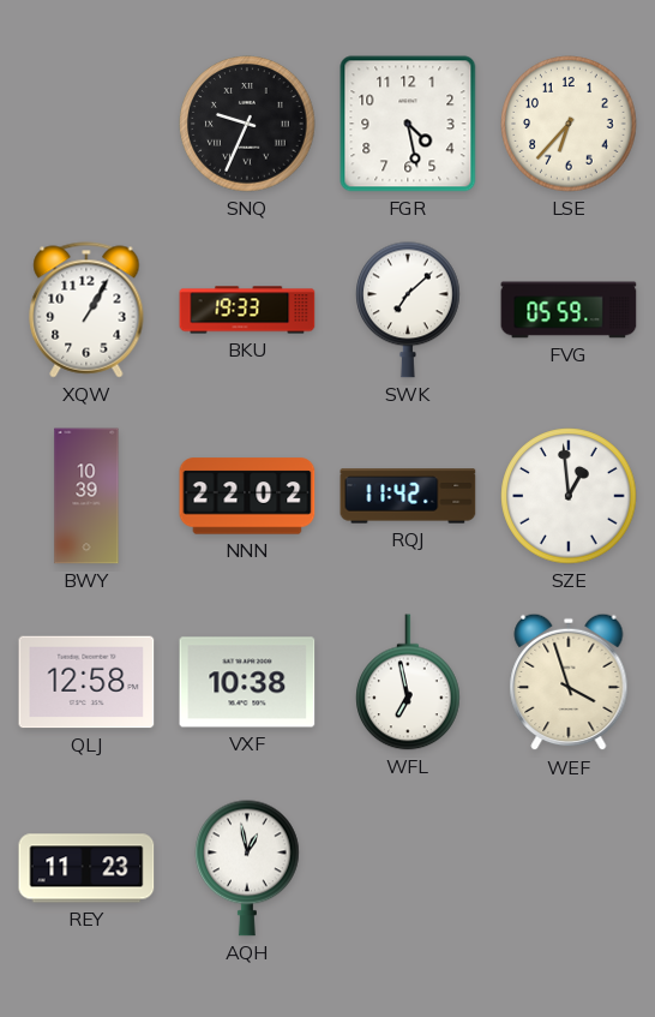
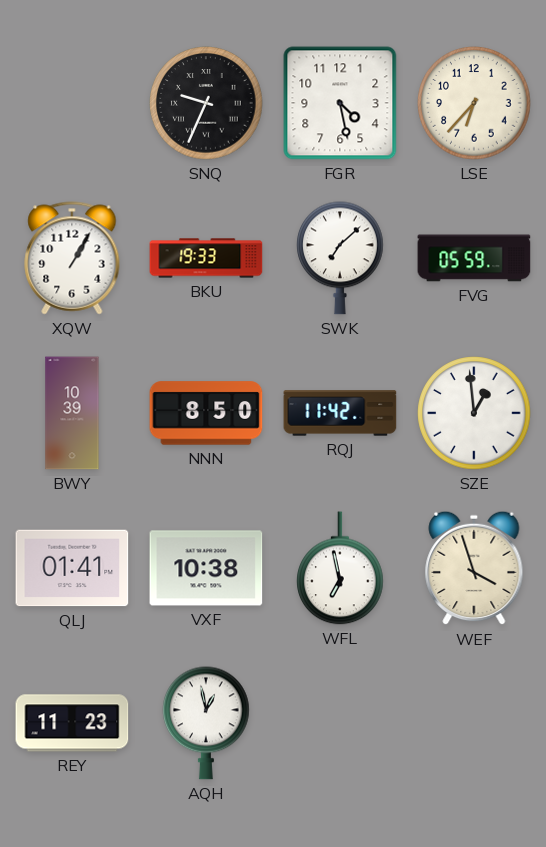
NNN: 22:02 -> 8:50 (206, 413)
QLJ: 12:58 -> 01:41 (72, 568)
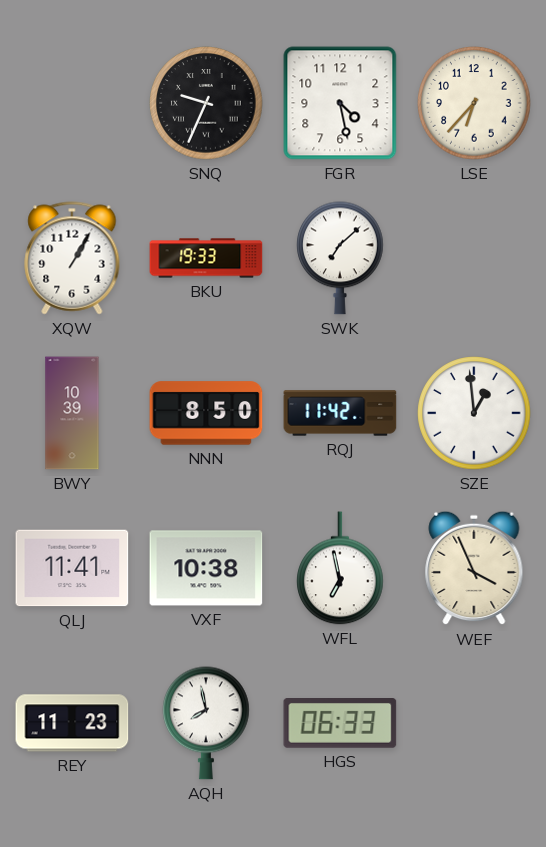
FVG: 05:59 -> none (474, 258)
QLJ: 01:41 -> 11:41 (72, 568)
WEF: 3:57 -> 3:56 (474, 568)
AQH: 12:58 -> 7:58 (206, 723)
HGS: none -> 06:33 (340, 724)
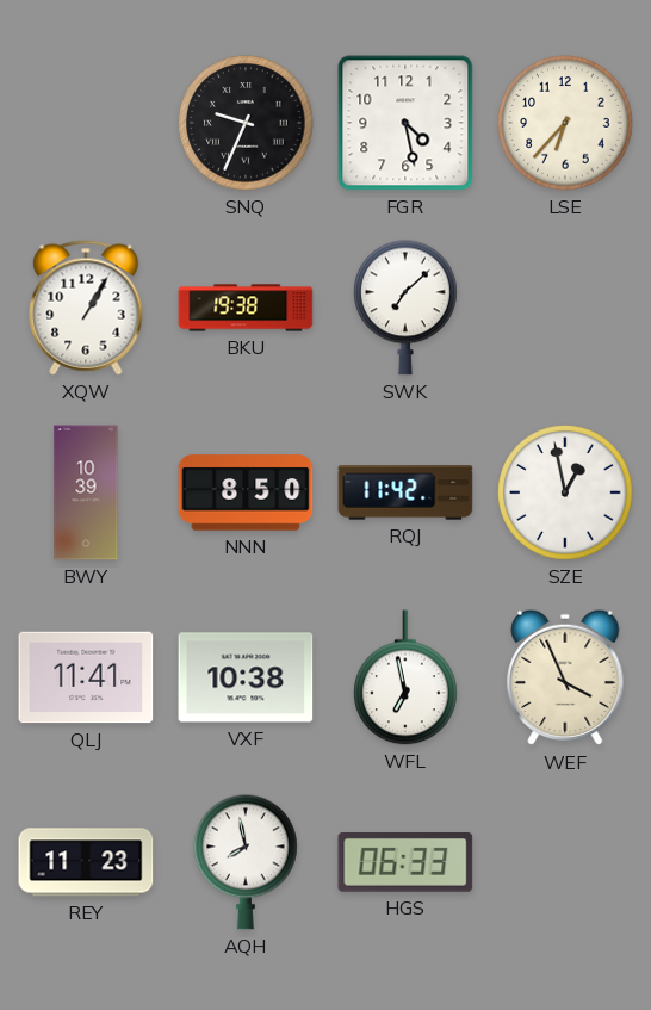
BKU: 19:33 -> 19:38 (246, 308)
SZE: 12:59 -> 12:58 (565, 492)
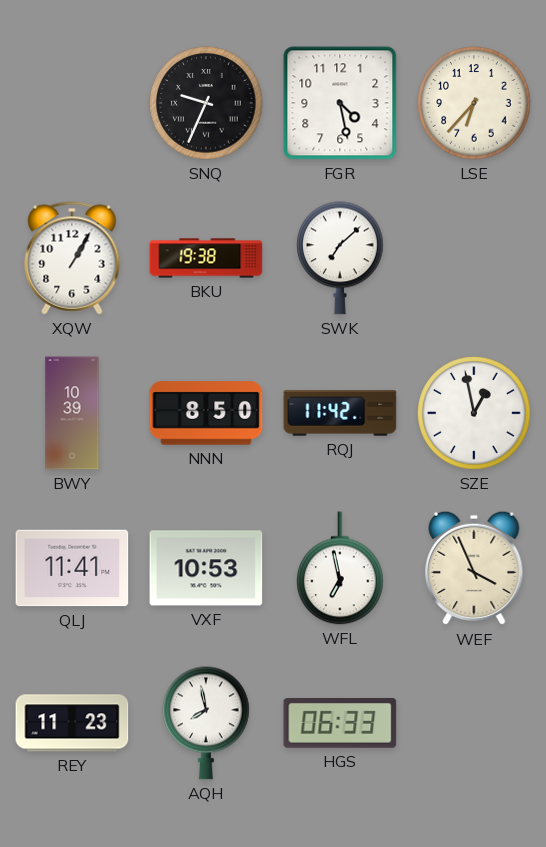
VXF: 10:38 -> 10:53 (206, 568)
